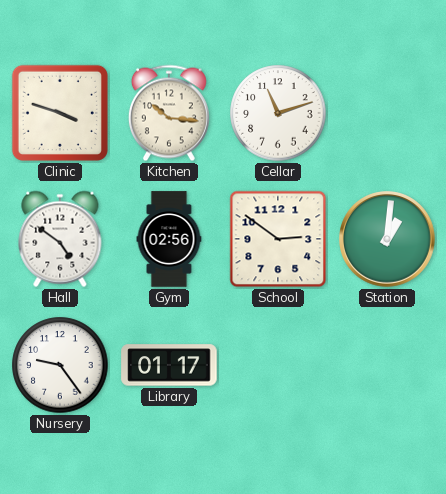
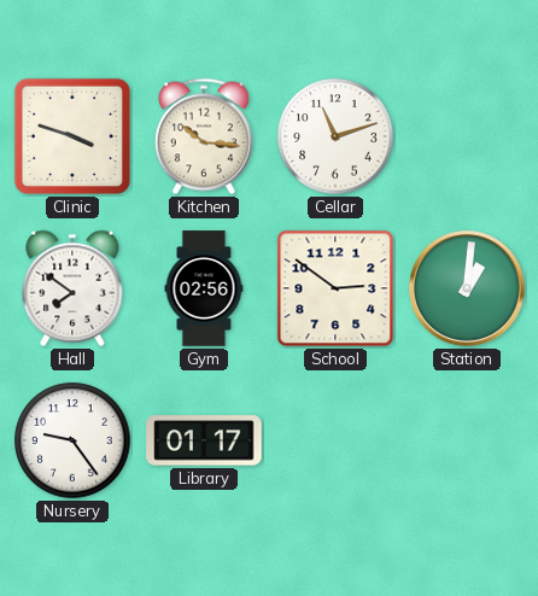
Hall: 4:51 -> 7:51 (72, 288)
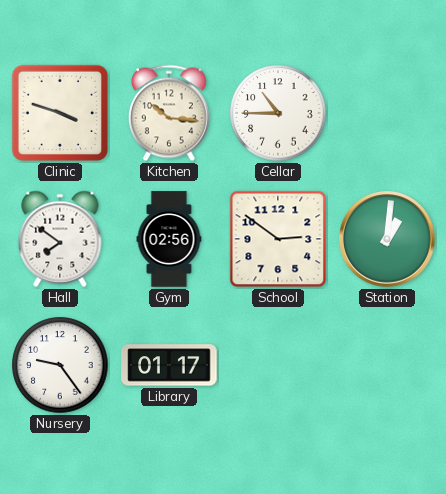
Cellar: 11:12 -> 10:45 (278, 113)
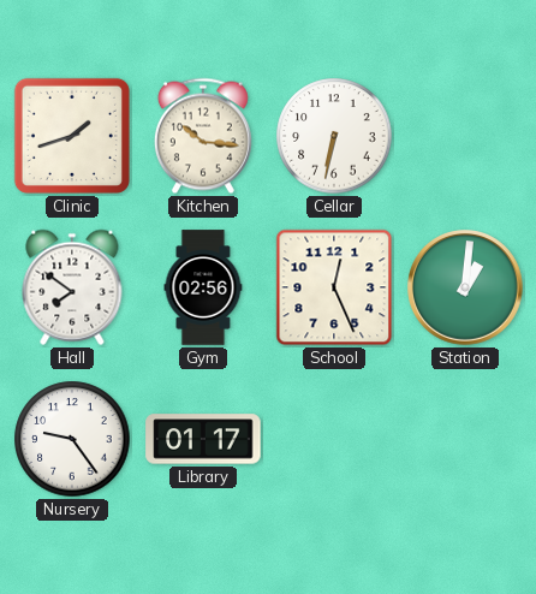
Clinic: 3:48 -> 1:42 (72, 136)
Cellar: 10:45 -> 6:32 (334, 136)
School: 2:51 -> 12:26 (334, 287)
